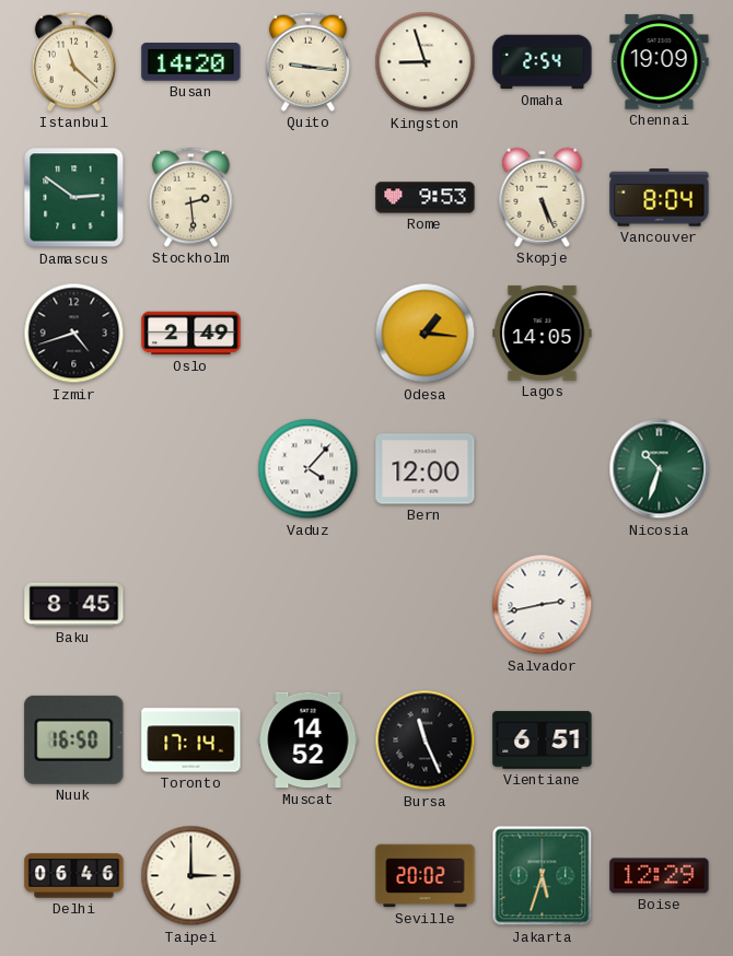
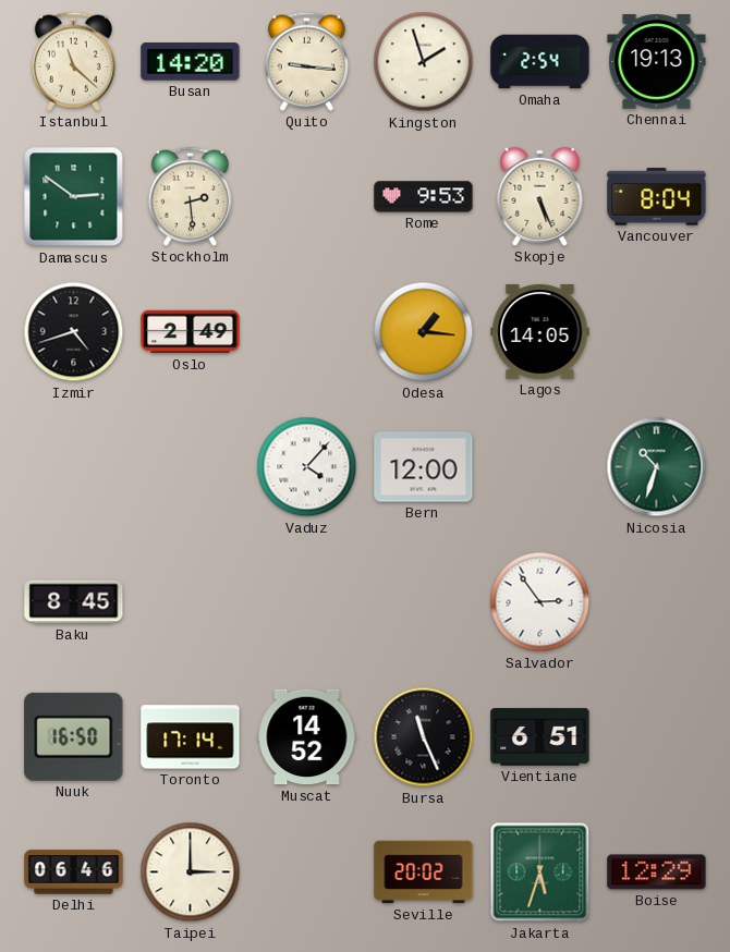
Kingston: 8:57 -> 1:57 (424, 62)
Chennai: 19:09 -> 19:13 (657, 62)
Salvador: 2:43 -> 2:54 (540, 602)
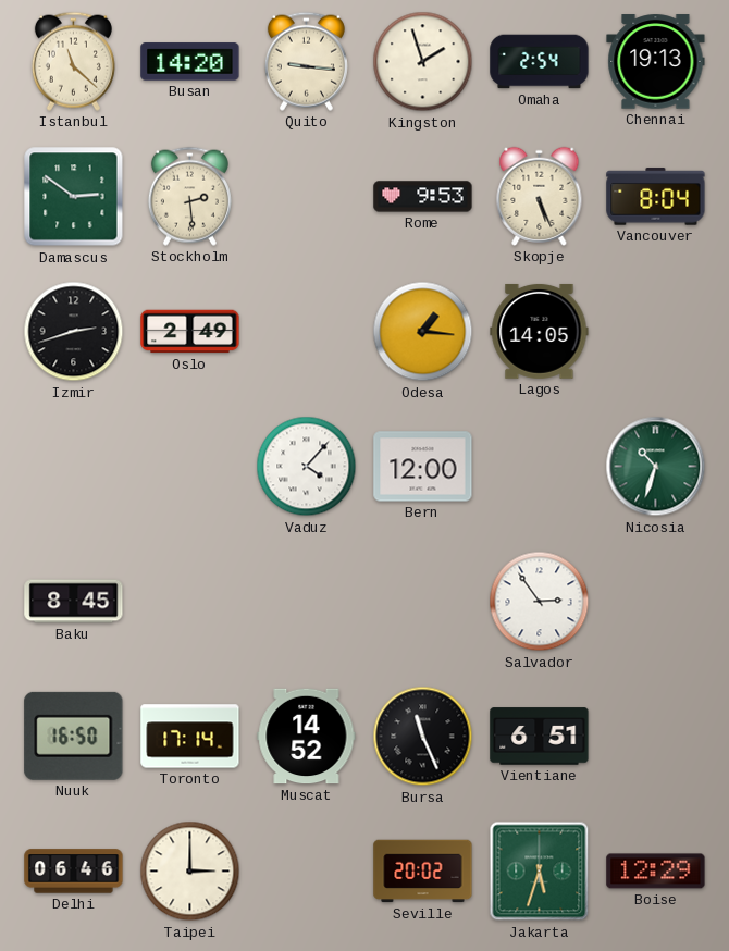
Izmir: 4:42 -> 2:42 (74, 332)
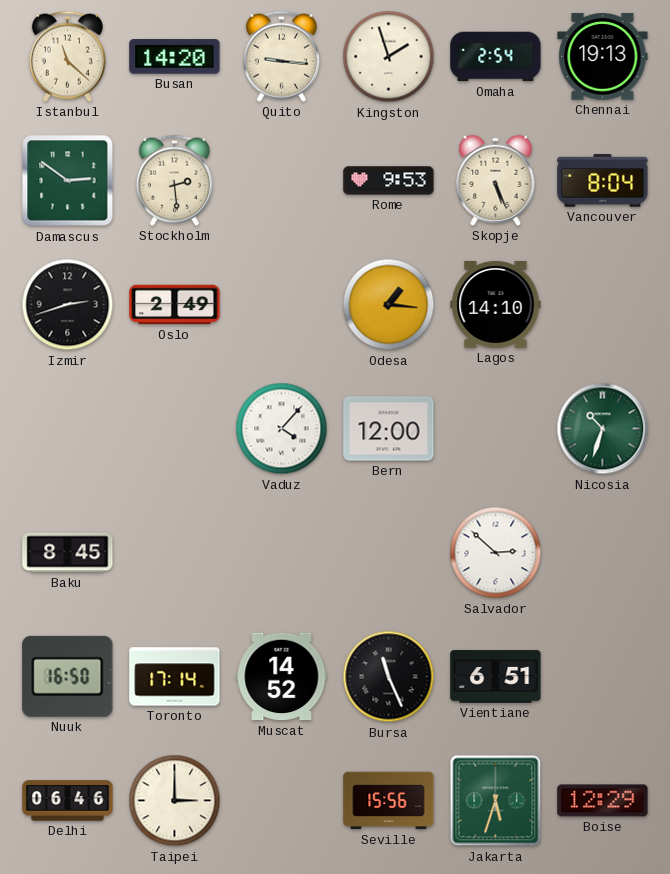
Lagos: 14:05 -> 14:10 (496, 304)
Salvador: 2:54 -> 2:52 (496, 553)
Seville: 20:02 -> 15:56 (389, 801)
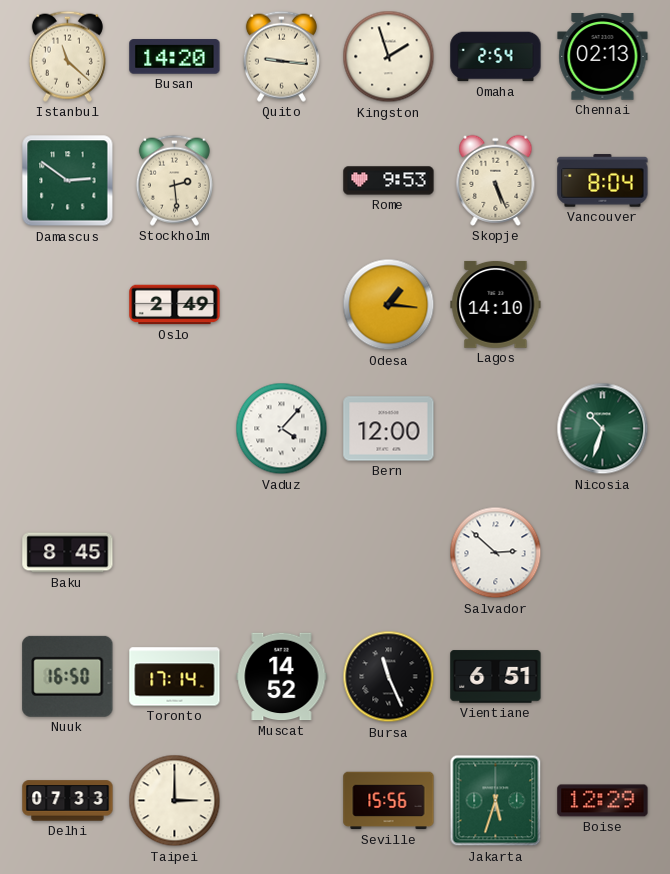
Chennai: 19:13 -> 02:13 (603, 57)
Izmir: 2:42 -> none (68, 305)
Delhi: 06:46 -> 07:33 (68, 801)
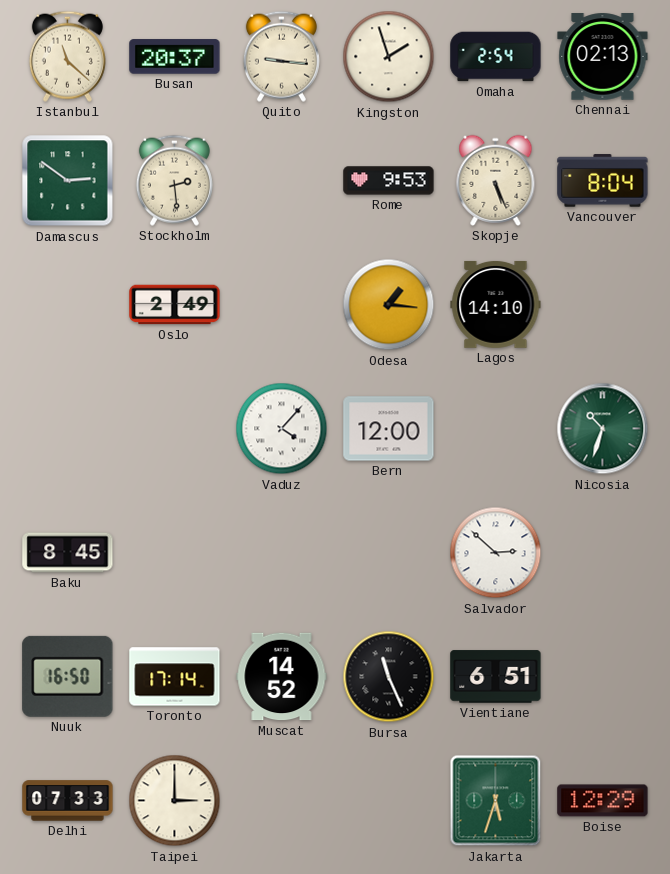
Busan: 14:20 -> 20:37 (175, 57)
Seville: 15:56 -> none (389, 801)
